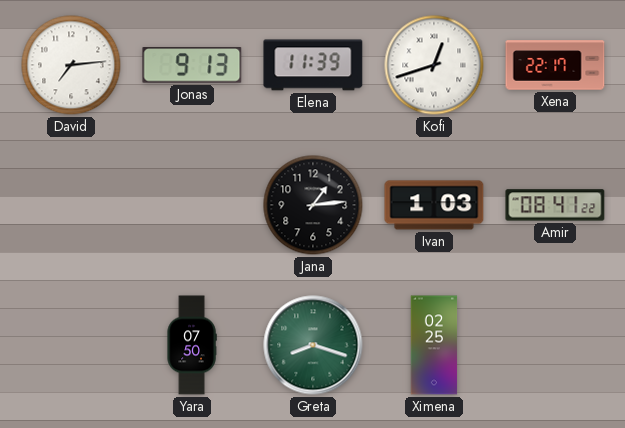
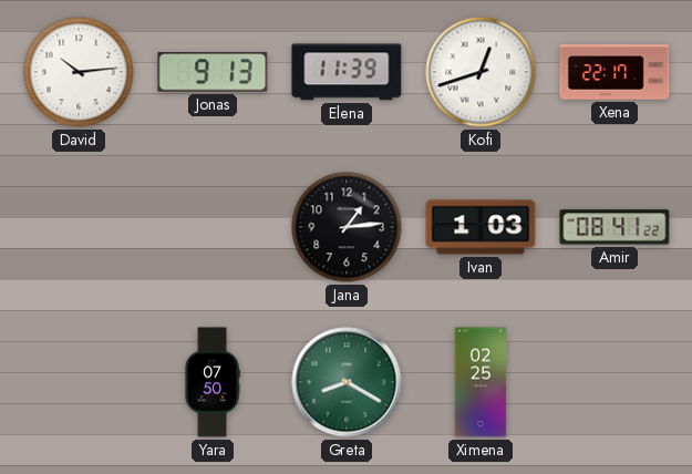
David: 7:14 -> 10:14 (79, 72)
Greta: 8:18 -> 8:20 (347, 382)
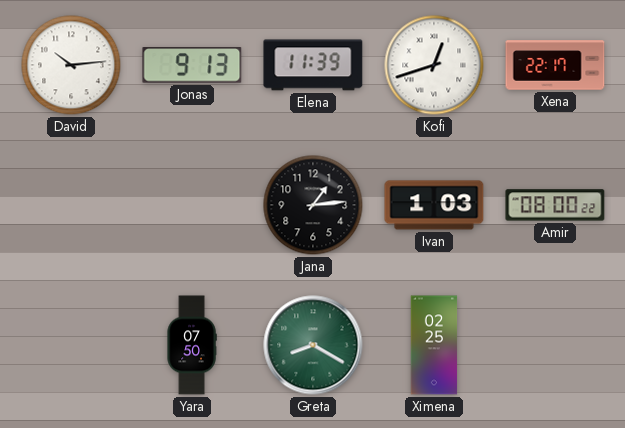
Amir: 08:41 -> 08:00 (555, 205)
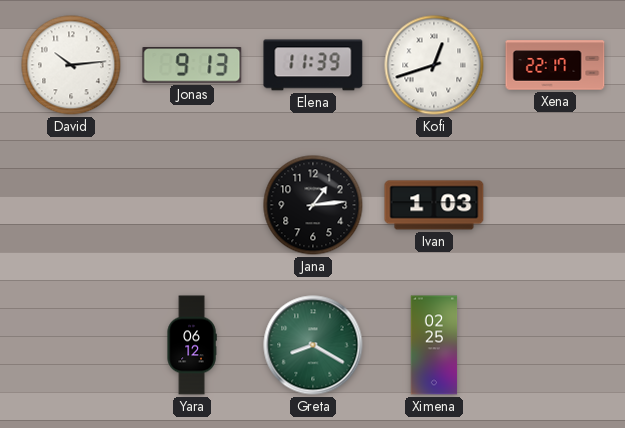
Amir: 08:00 -> none (555, 205)
Yara: 07:50 -> 06:12 (192, 345)
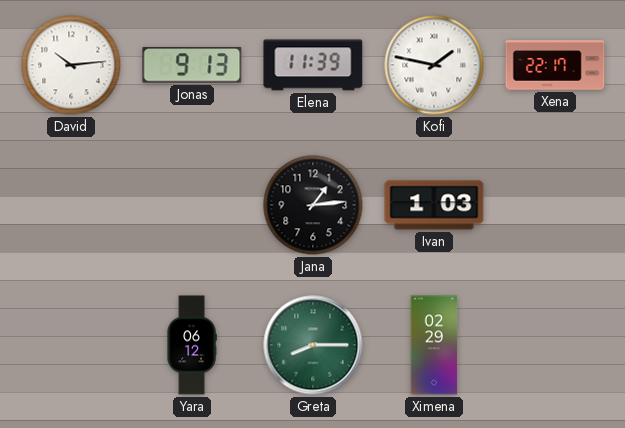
Kofi: 12:42 -> 1:47 (434, 65)
Greta: 8:20 -> 8:15 (313, 345)
Ximena: 02:25 -> 02:29 (434, 345)
